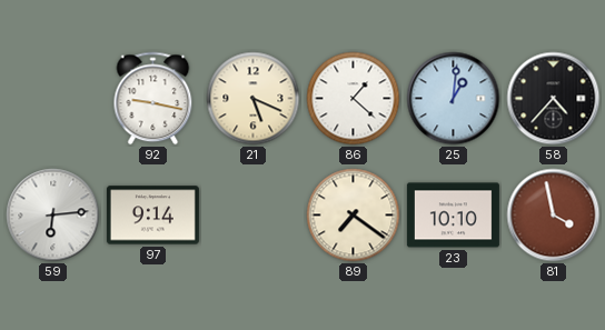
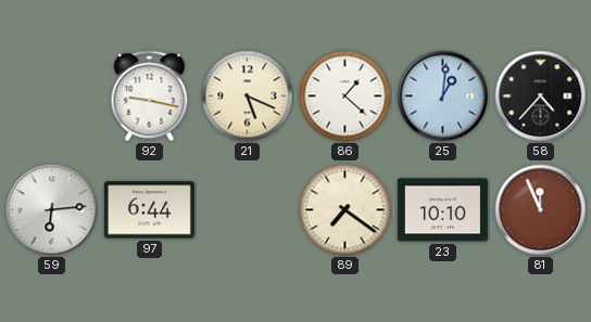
97: 9:14 -> 6:44 (149, 210)
81: 3:58 -> 11:56 (541, 210)
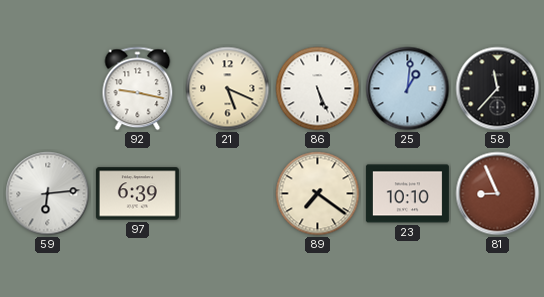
86: 1:22 -> 5:26 (318, 89)
58: 4:37 -> 11:37 (498, 89)
97: 6:44 -> 6:39 (137, 194)
81: 11:56 -> 8:56 (498, 194)
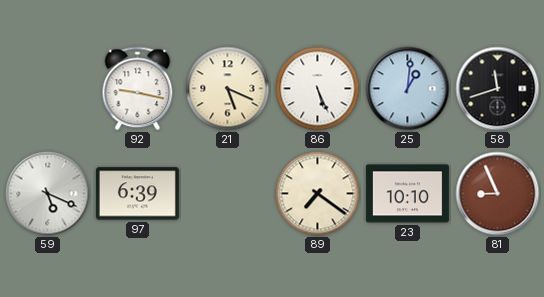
58: 11:37 -> 11:42 (498, 89)
59: 6:14 -> 5:19 (48, 194)
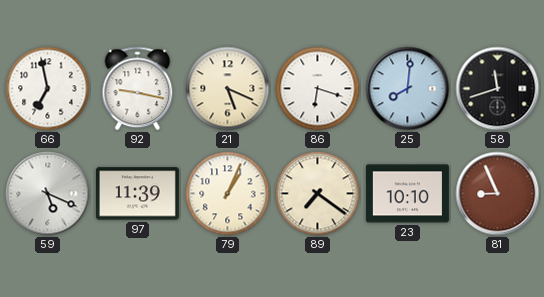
66: none -> 6:58 (48, 89)
86: 5:26 -> 6:18 (318, 89)
25: 1:01 -> 8:01 (408, 89)
97: 6:39 -> 11:39 (137, 194)
79: none -> 1:04 (228, 194)
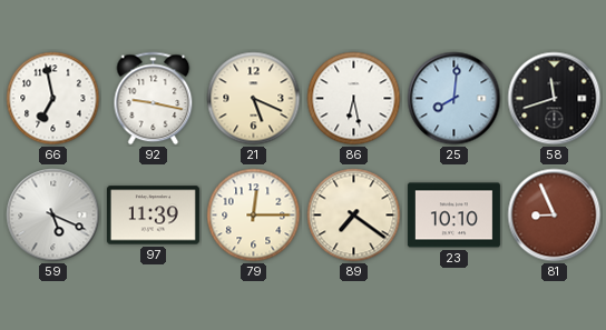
86: 6:18 -> 6:28 (354, 99)
79: 1:04 -> 12:15 (254, 216)
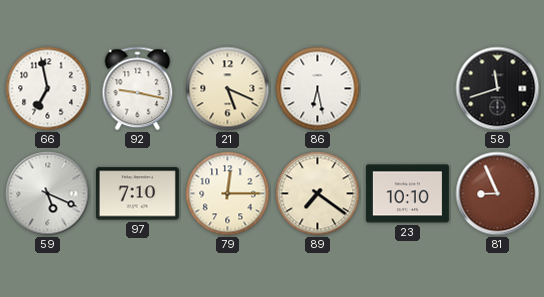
25: 8:01 -> none (454, 99)
97: 11:39 -> 7:10 (137, 194)
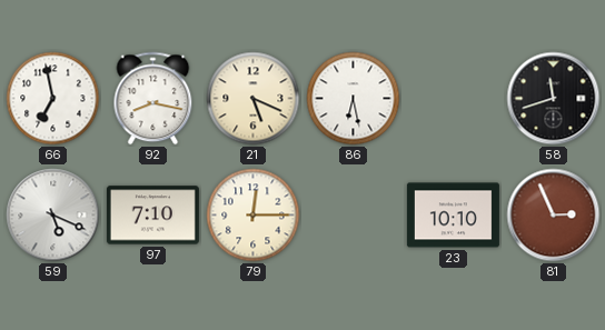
92: 9:17 -> 8:17 (153, 99)
89: 7:21 -> none (318, 194)
81: 8:56 -> 2:56 (554, 216)
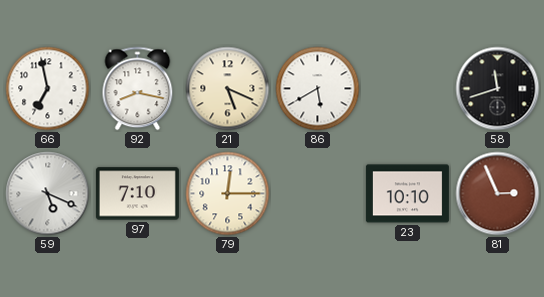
86: 6:28 -> 5:40 (318, 89)
